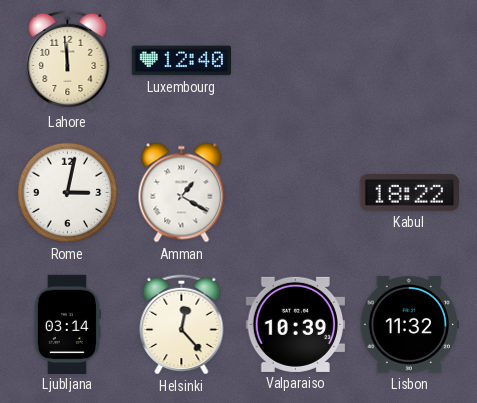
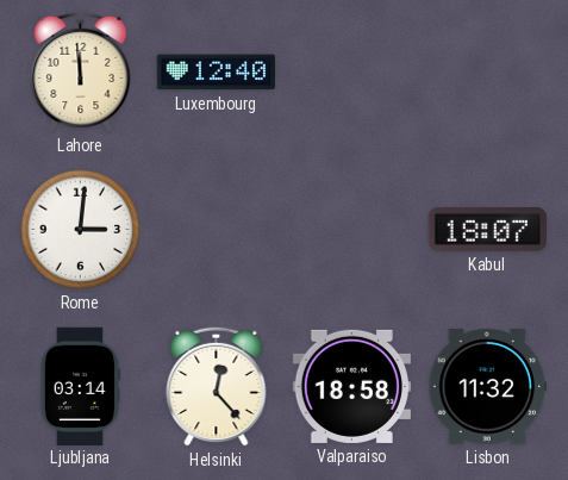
Rome: 3:02 -> 3:01 (81, 230)
Amman: 1:20 -> none (182, 193)
Kabul: 18:22 -> 18:07 (487, 230)
Valparaiso: 10:39 -> 18:58 (351, 386)
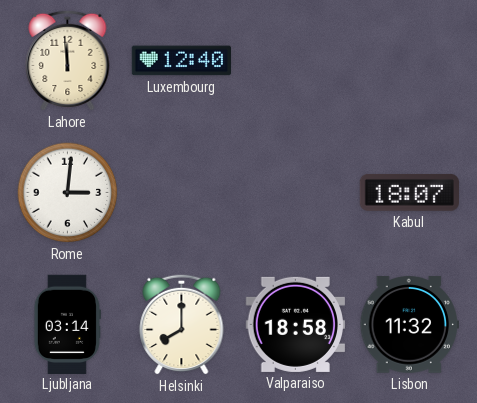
Helsinki: 12:23 -> 8:00 (182, 324)
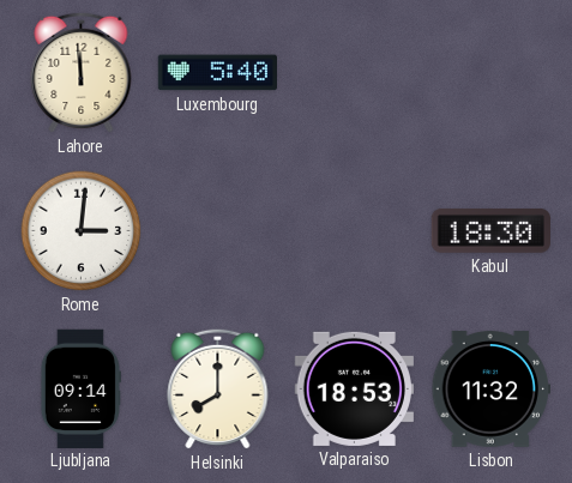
Luxembourg: 12:40 -> 5:40 (217, 73)
Kabul: 18:07 -> 18:30 (490, 231)
Ljubljana: 03:14 -> 09:14 (80, 388)
Valparaiso: 18:58 -> 18:53 (354, 388)
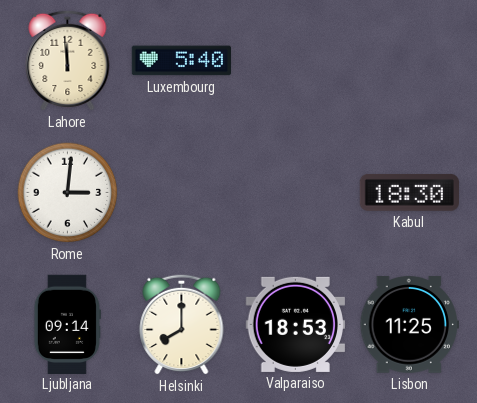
Lisbon: 11:32 -> 11:25 (409, 325)
